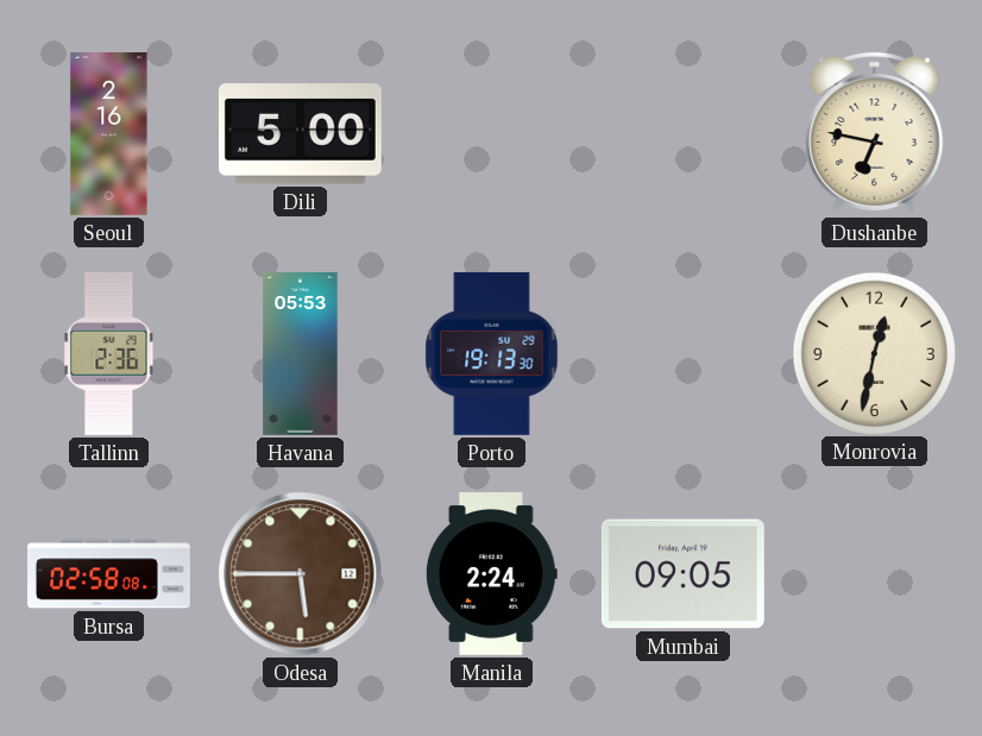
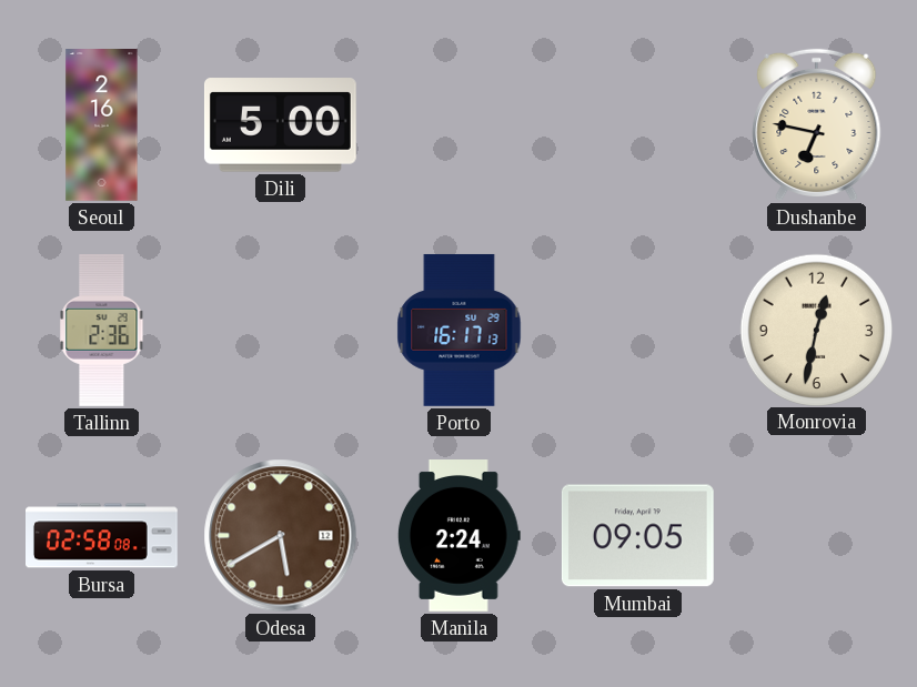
Havana: 05:53 -> none (301, 354)
Porto: 19:13 -> 16:17 (460, 330)
Odesa: 5:45 -> 5:40 (281, 536)
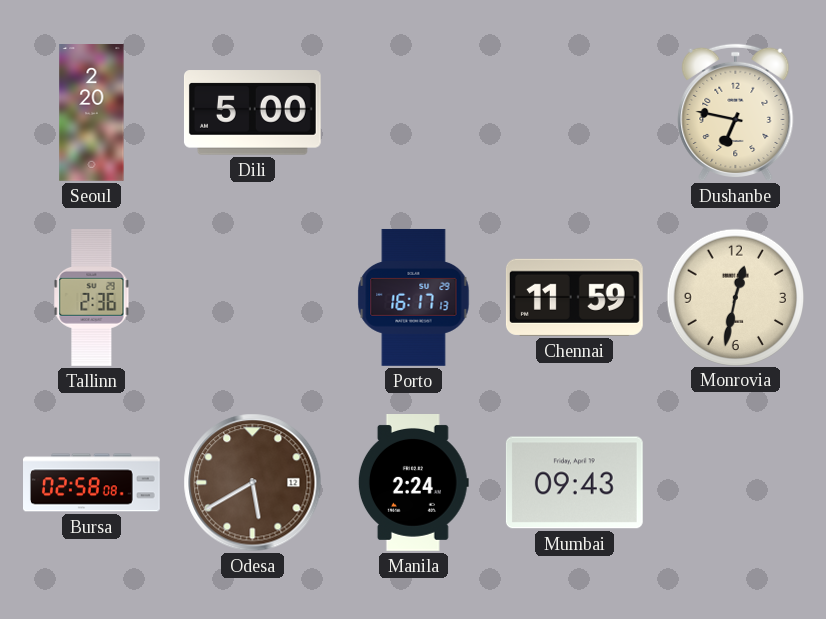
Seoul: 2:16 -> 2:20 (92, 113)
Chennai: none -> 11:59 (574, 297)
Mumbai: 09:05 -> 09:43 (574, 483)
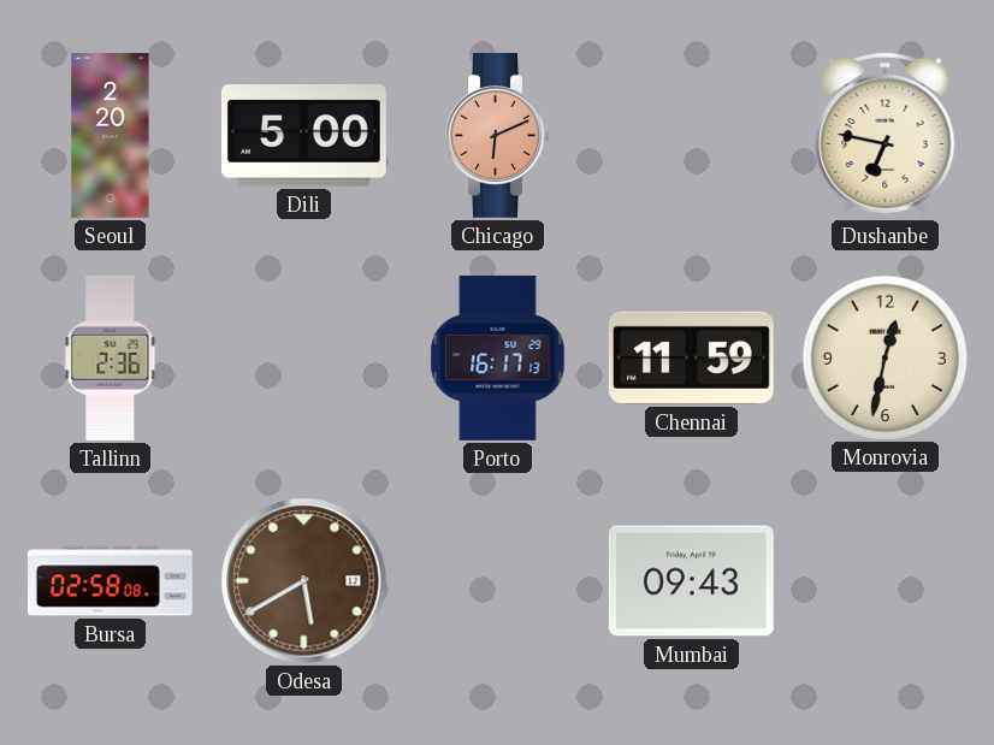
Chicago: none -> 6:11 (498, 135)
Manila: 2:24 -> none (413, 483)
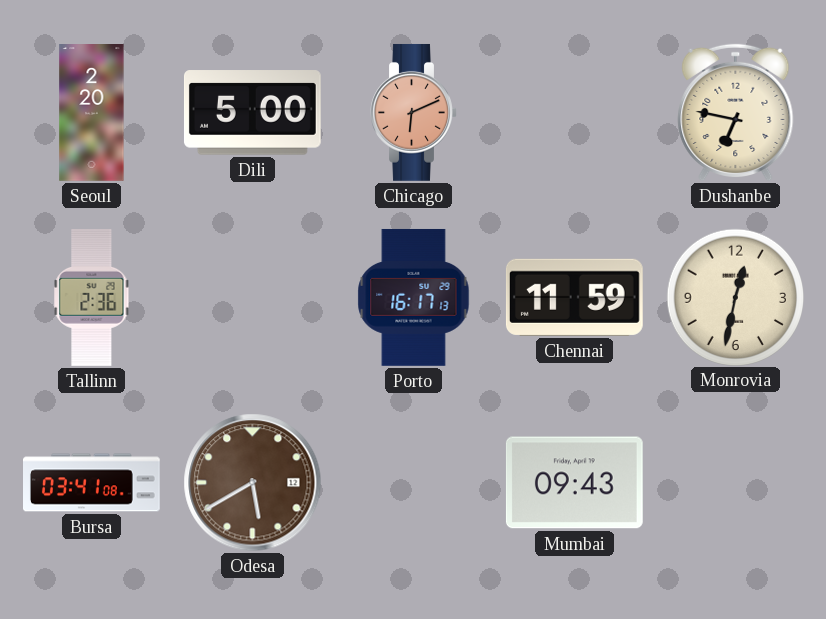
Bursa: 02:58 -> 03:41 (92, 483)
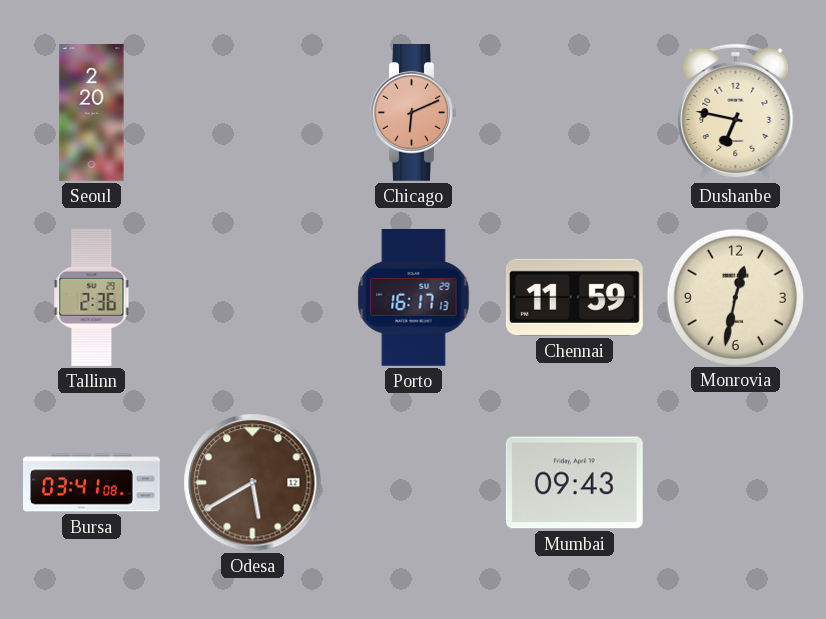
Dili: 5:00 -> none (252, 113)
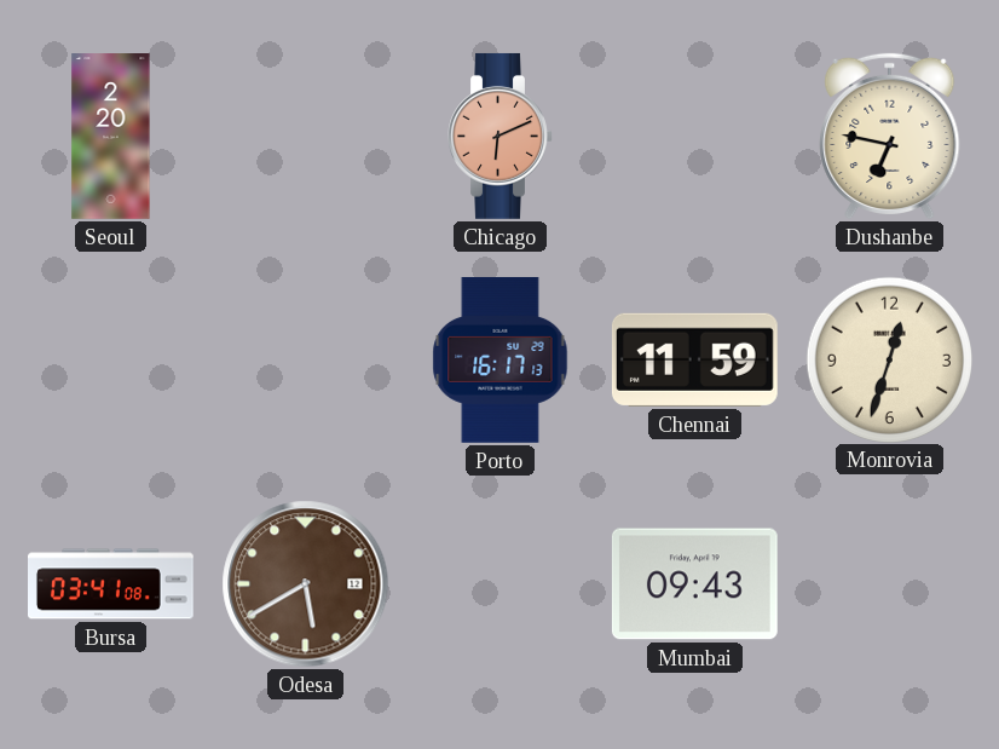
Tallinn: 2:36 -> none (92, 297)
Monrovia: 12:32 -> 12:33 (889, 359)
